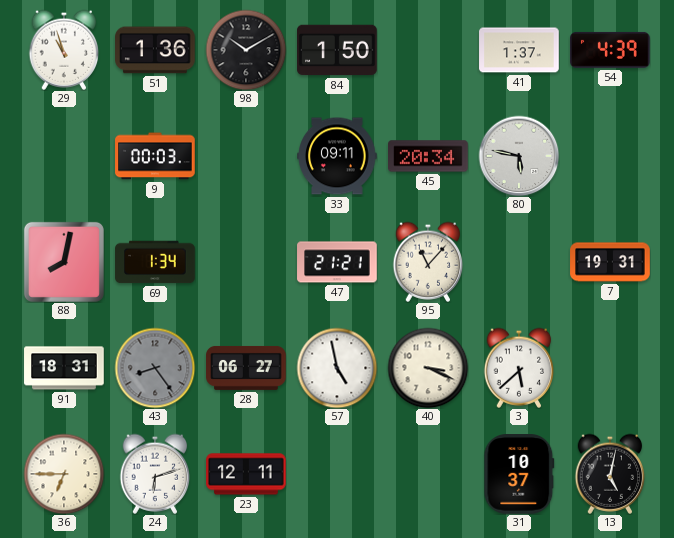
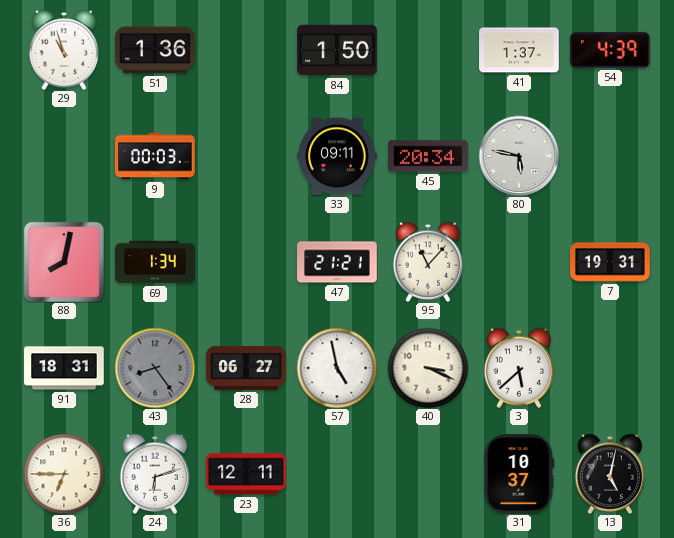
98: 10:10 -> none (246, 50)
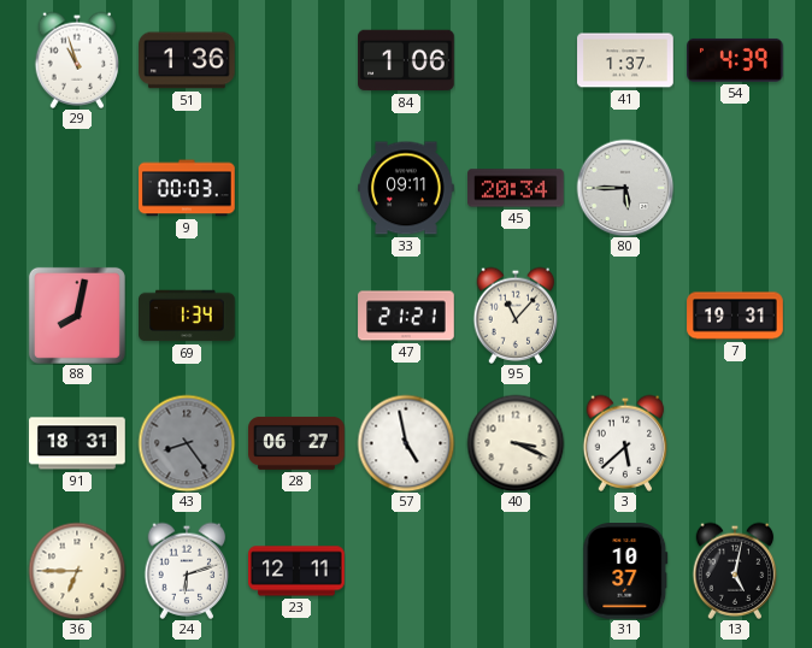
84: 1:50 -> 1:06 (406, 60)
80: 5:47 -> 5:45 (625, 188)
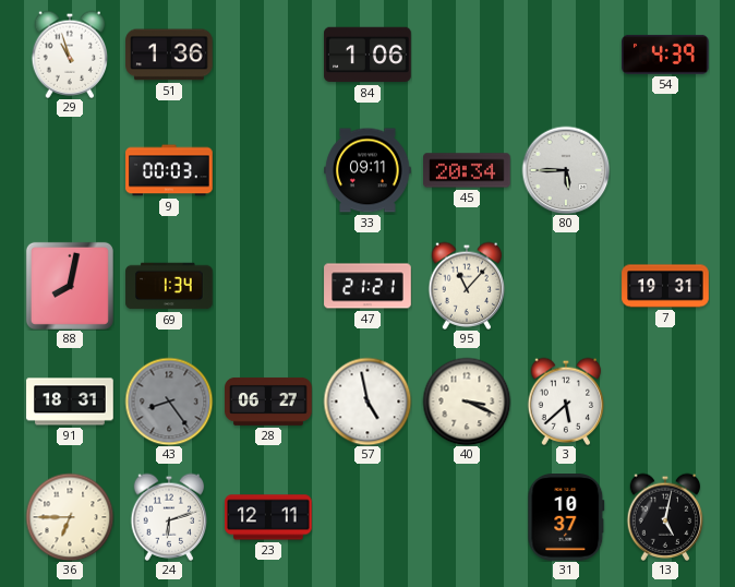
41: 1:37 -> none (625, 60)
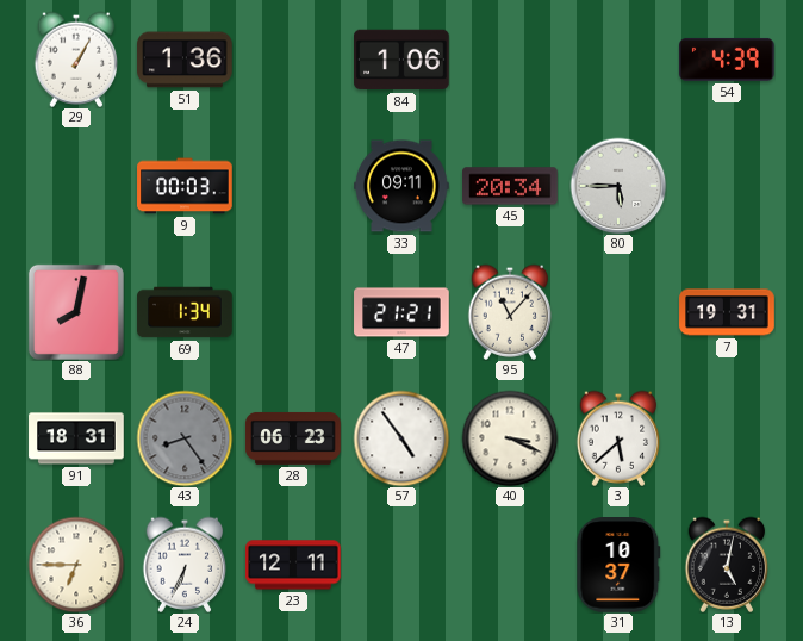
29: 10:57 -> 1:05 (76, 60)
28: 06:27 -> 06:23 (293, 438)
57: 4:58 -> 4:54 (401, 438)
24: 6:12 -> 6:34 (185, 565)
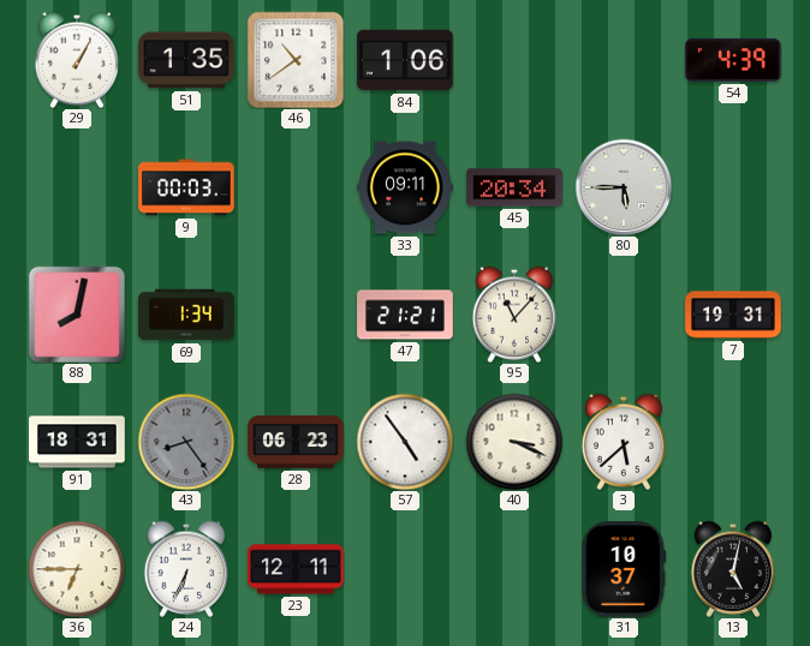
51: 1:36 -> 1:35 (186, 60)
46: none -> 10:39 (296, 60)
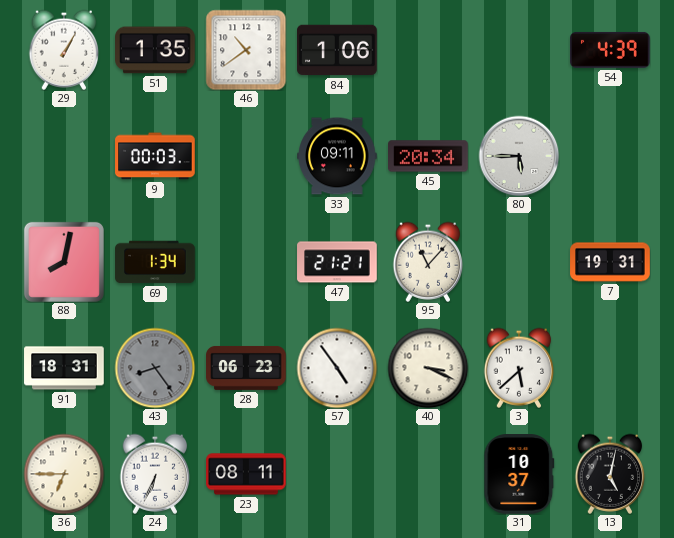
23: 12:11 -> 08:11 (246, 474)
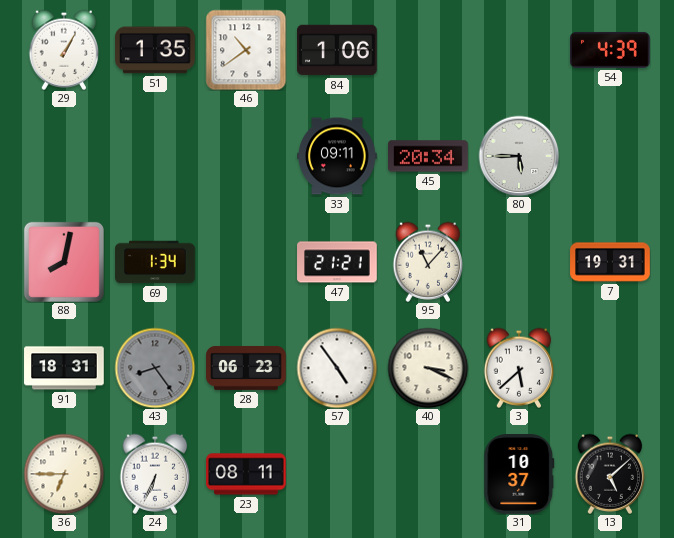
9: 00:03 -> none (155, 156)
13: 5:02 -> 5:08 (610, 474)
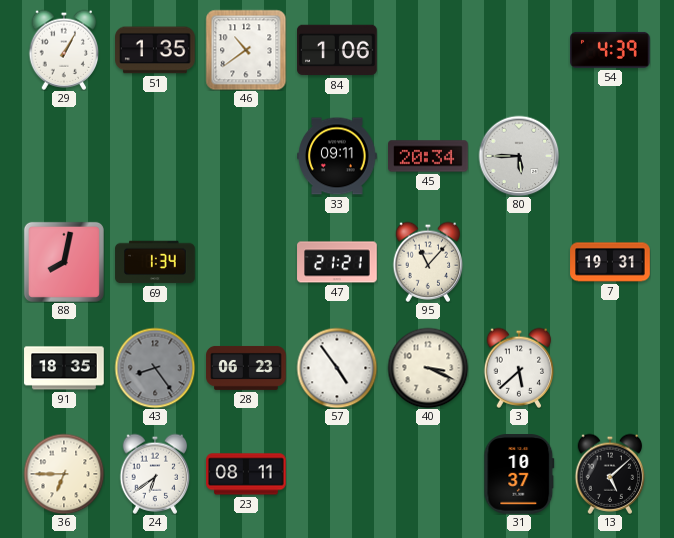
91: 18:31 -> 18:35 (64, 368)
24: 6:34 -> 6:39 (155, 474)
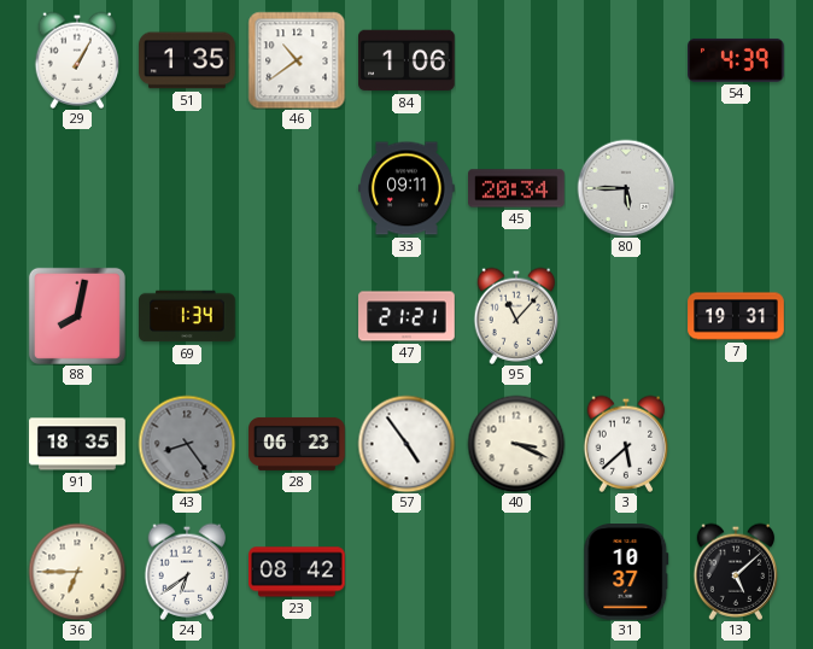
23: 08:11 -> 08:42 (297, 572)
